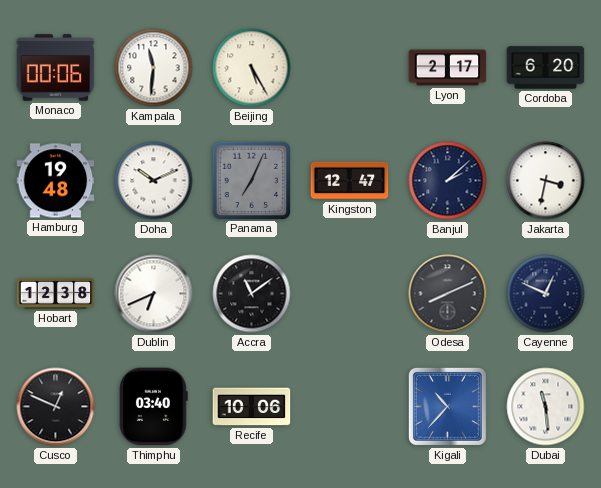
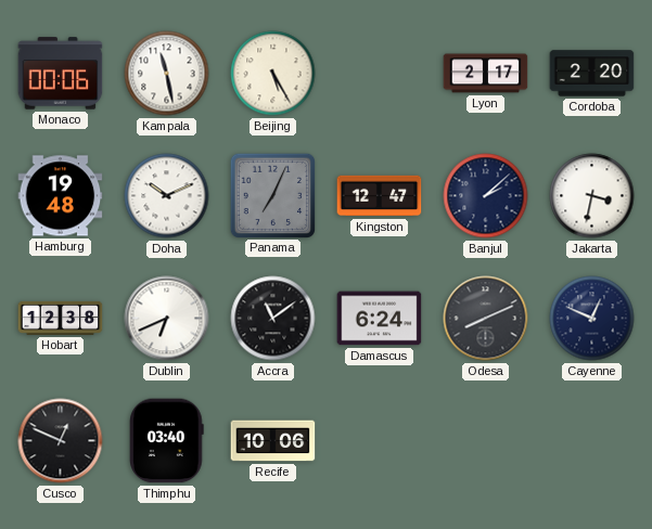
Kampala: 11:31 -> 11:28 (167, 74)
Cordoba: 6:20 -> 2:20 (592, 74)
Damascus: none -> 6:24 (380, 319)
Kigali: 10:37 -> none (447, 406)
Dubai: 11:29 -> none (546, 407)
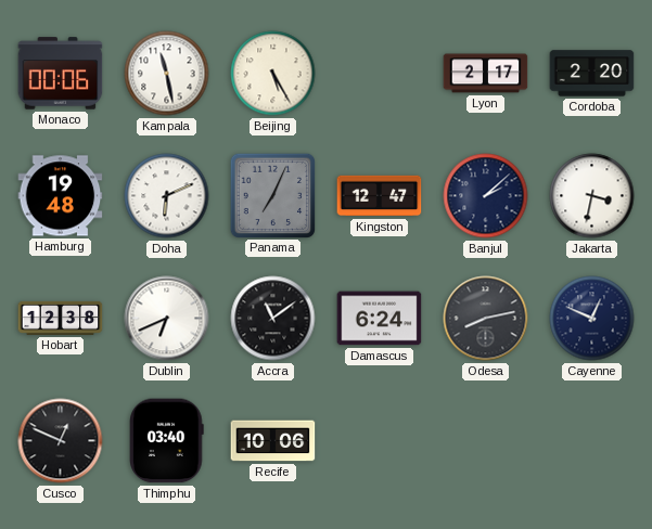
Doha: 10:11 -> 6:11 (167, 196)
Odesa: 8:11 -> 8:13 (486, 319)
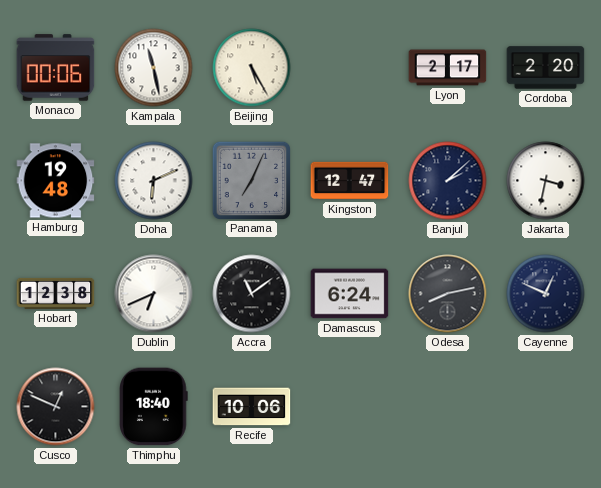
Thimphu: 03:40 -> 18:40 (154, 407)
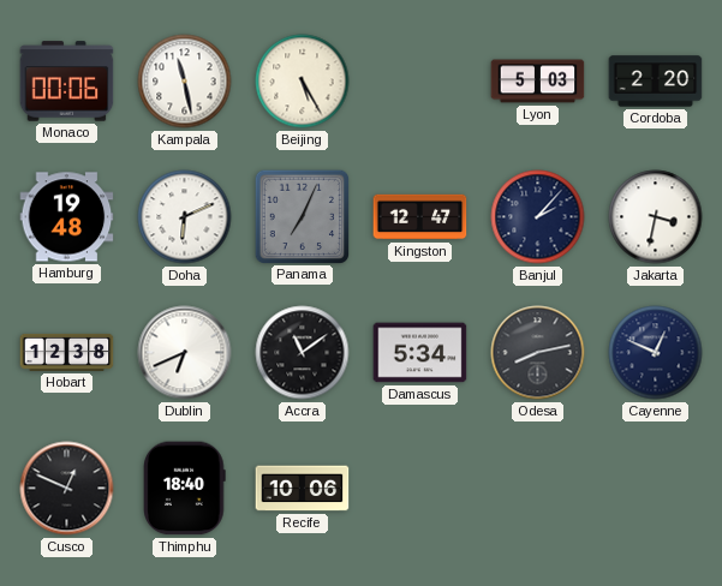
Lyon: 2:17 -> 5:03 (538, 82)
Banjul: 2:08 -> 2:07 (538, 217)
Damascus: 6:24 -> 5:34 (420, 353)
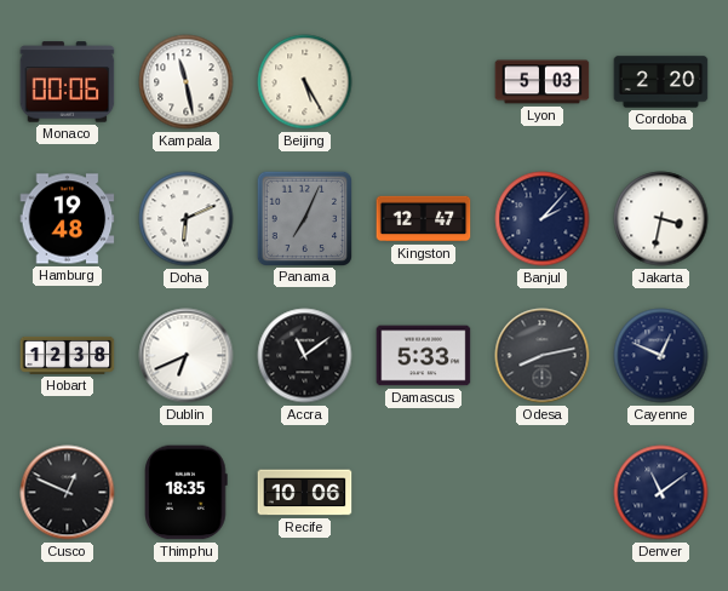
Damascus: 5:34 -> 5:33 (424, 356)
Thimphu: 18:40 -> 18:35 (187, 493)
Denver: none -> 11:09 (661, 493)
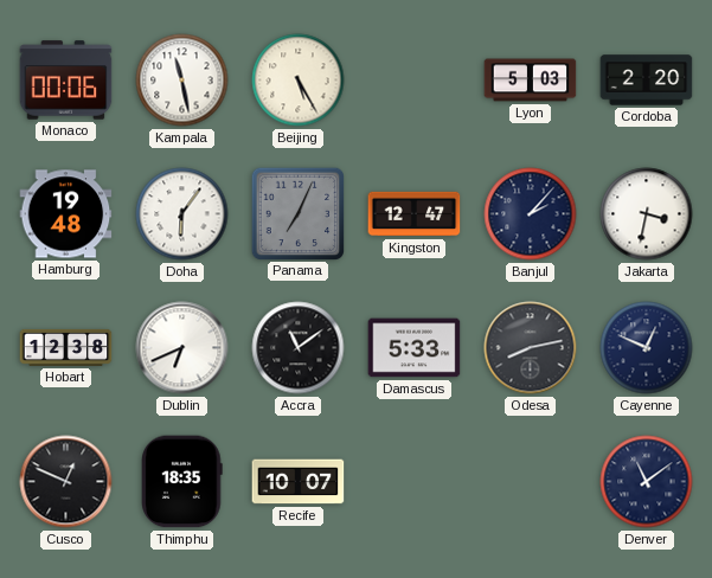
Doha: 6:11 -> 6:06 (182, 214)
Recife: 10:06 -> 10:07 (299, 482)
